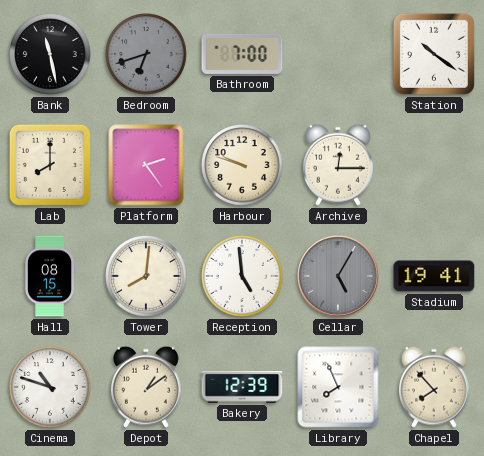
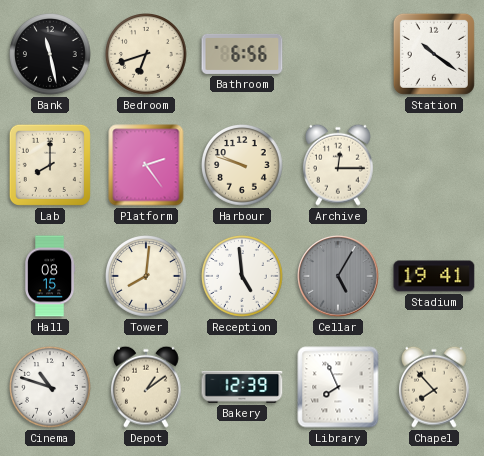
Bedroom dial: grey -> cream (147, 55)
Bathroom: 7:00 -> 6:56 (242, 54)
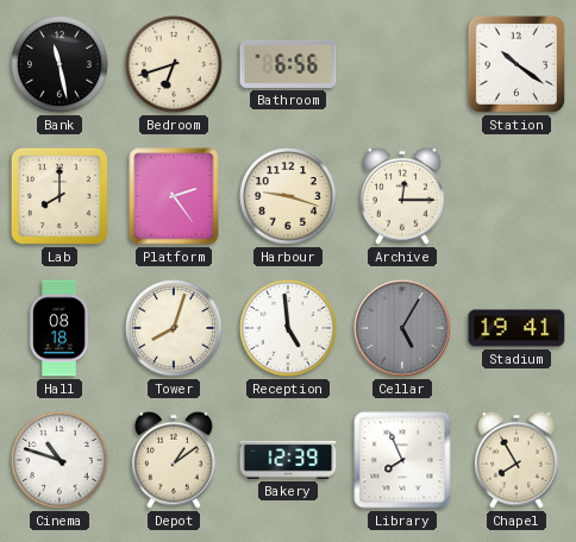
Harbour: 9:48 -> 9:18 (289, 197)
Hall: 08:15 -> 08:18 (61, 328)
Tower: 8:01 -> 8:03 (175, 329)
Chapel: 7:53 -> 7:55 (516, 460)
